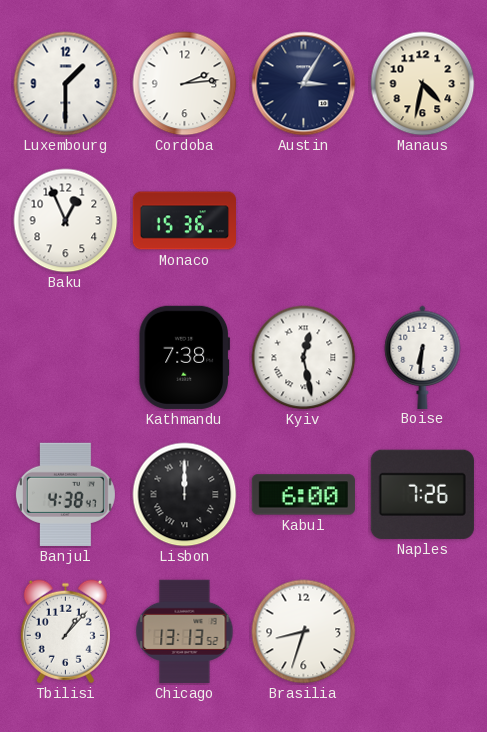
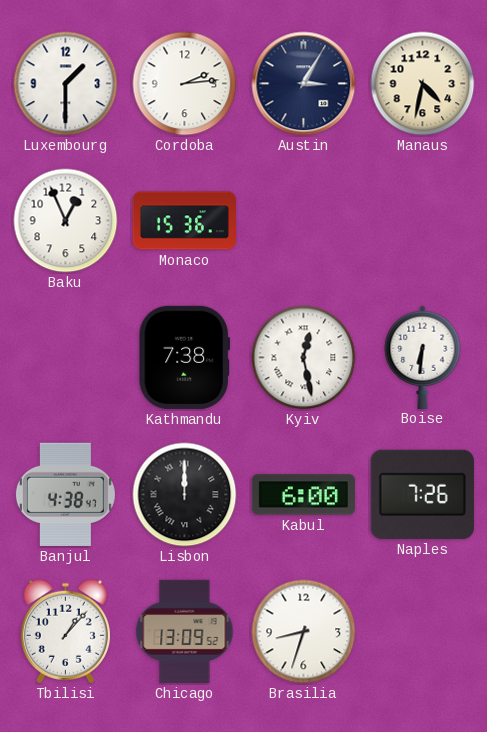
Chicago: 13:13 -> 13:09 (185, 631)
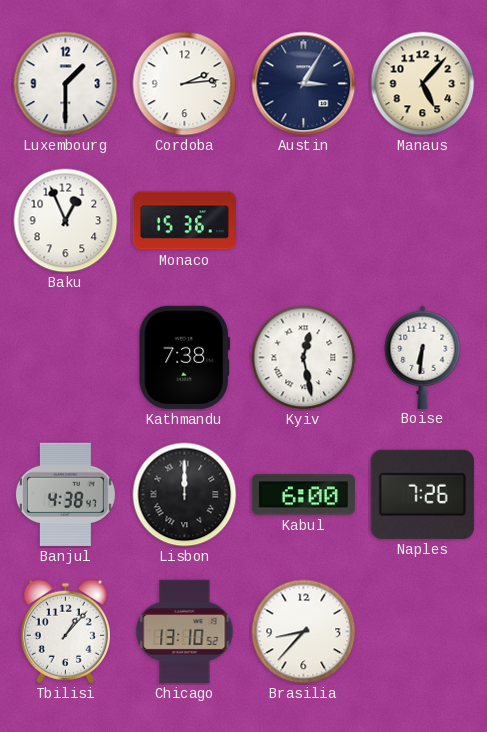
Manaus: 4:32 -> 5:07 (423, 84)
Chicago: 13:09 -> 13:10 (185, 631)
Brasilia: 8:33 -> 8:37 (304, 632)
